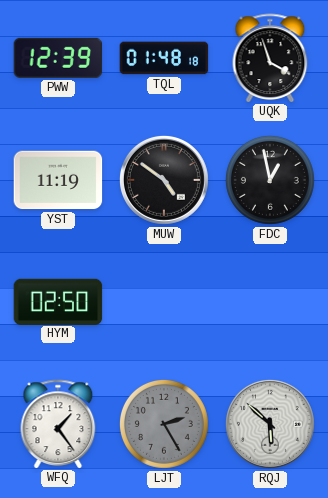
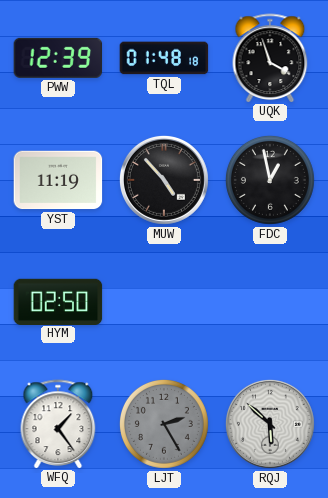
MUW: 4:51 -> 4:53 (164, 180)
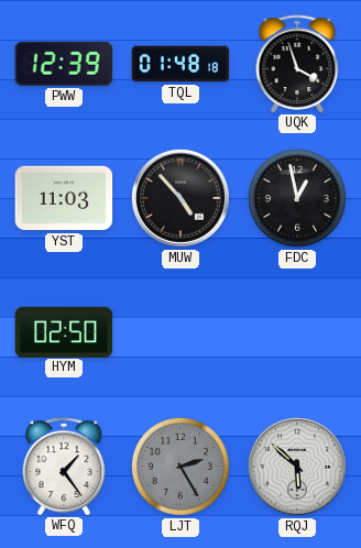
YST: 11:19 -> 11:03 (64, 198)
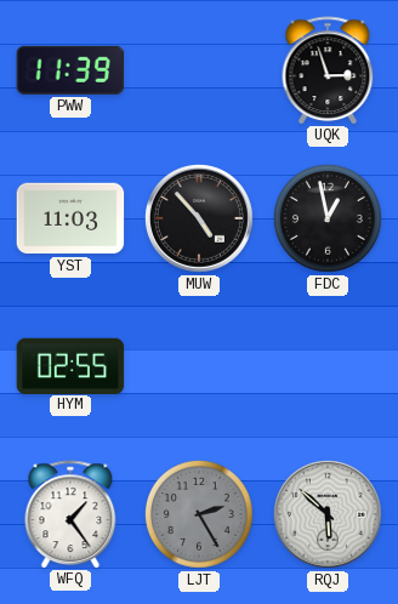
PWW: 12:39 -> 11:39 (70, 70)
TQL: 01:48 -> none (180, 64)
UQK: 3:57 -> 2:57 (328, 70)
HYM: 02:50 -> 02:55 (70, 365)
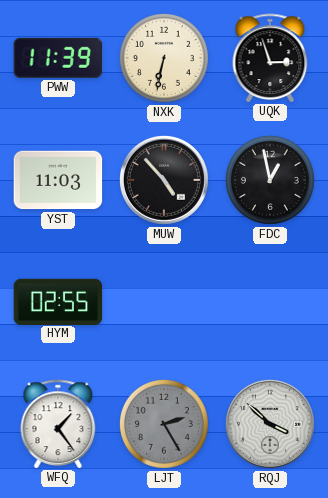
NXK: none -> 6:32 (164, 58)
RQJ: 5:52 -> 3:52 (270, 424)
